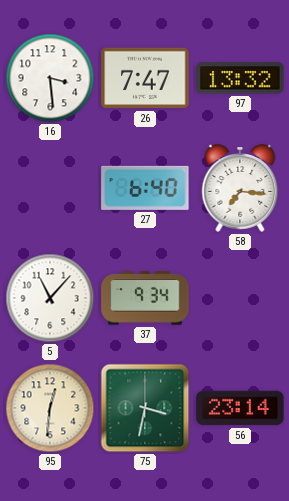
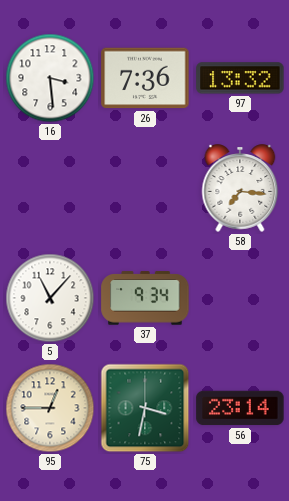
26: 7:47 -> 7:36 (145, 78)
27: 6:40 -> none (145, 188)
95: 12:31 -> 12:45 (50, 408)
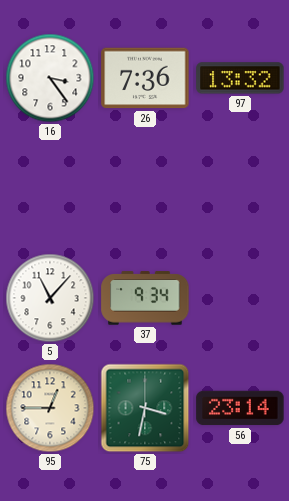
16: 3:29 -> 3:24 (50, 78)
58: 7:16 -> none (240, 188)
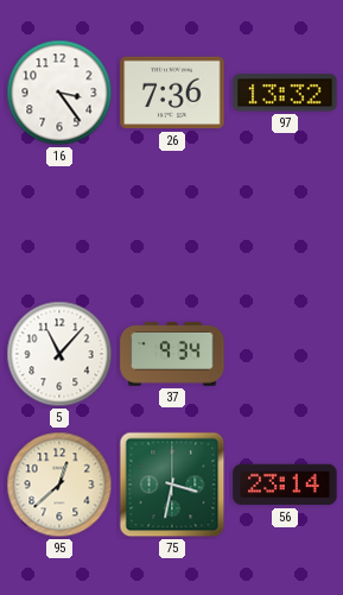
95: 12:45 -> 12:38 (59, 485)
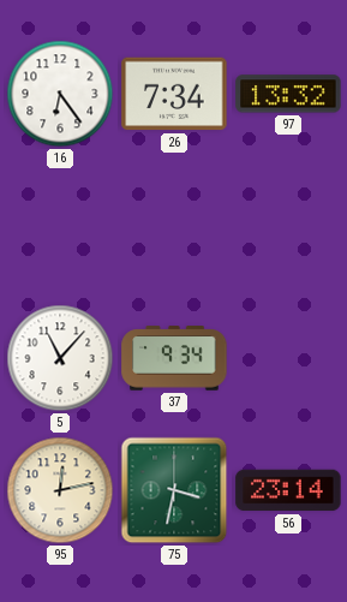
16: 3:24 -> 6:24 (60, 94)
26: 7:36 -> 7:34 (174, 94)
95: 12:38 -> 12:13 (60, 490)
